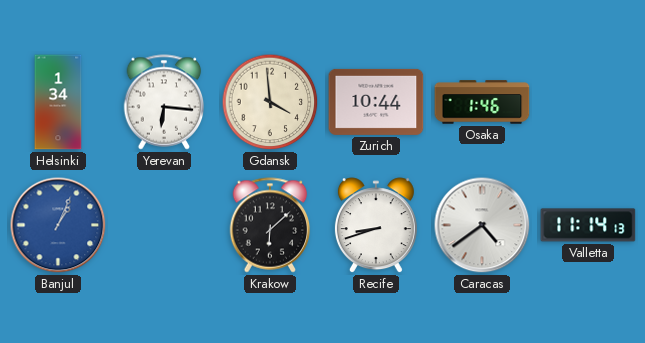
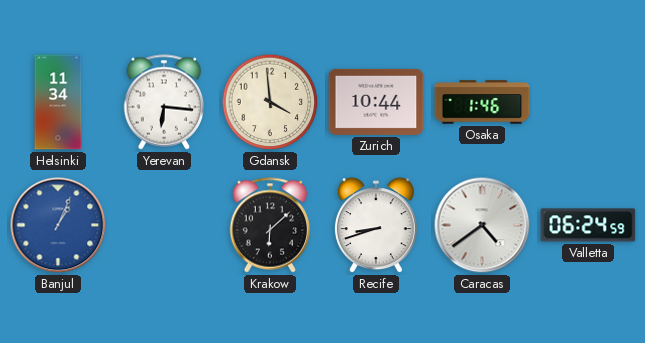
Helsinki: 1:34 -> 11:34 (58, 102)
Valletta: 11:14 -> 06:24 (588, 225)
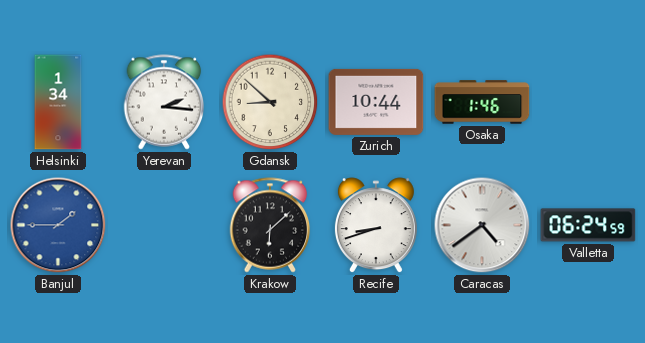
Helsinki: 11:34 -> 1:34 (58, 102)
Yerevan: 6:16 -> 2:16 (164, 102)
Gdansk: 3:59 -> 8:52 (270, 102)
Banjul: 1:04 -> 1:45 (58, 225)
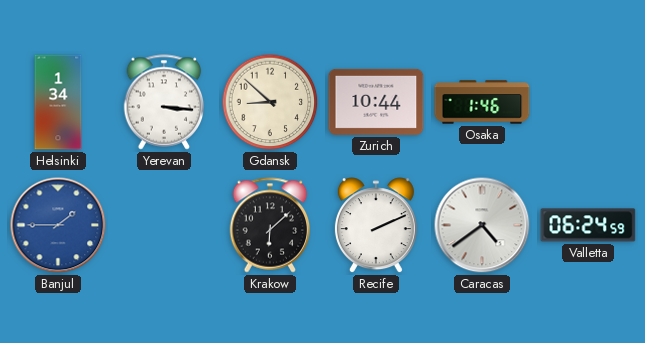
Yerevan: 2:16 -> 3:16 (164, 102)
Recife: 8:42 -> 2:11 (376, 226)
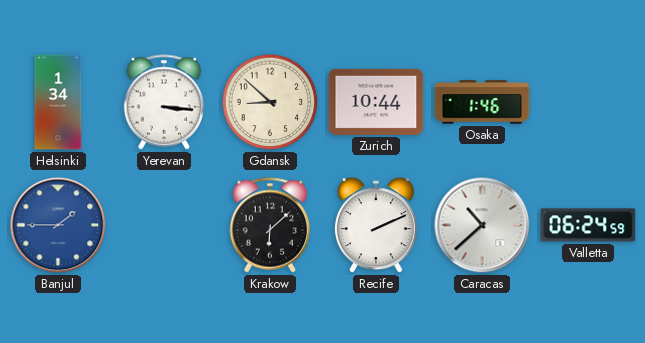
Caracas: 4:39 -> 10:38 (482, 225)
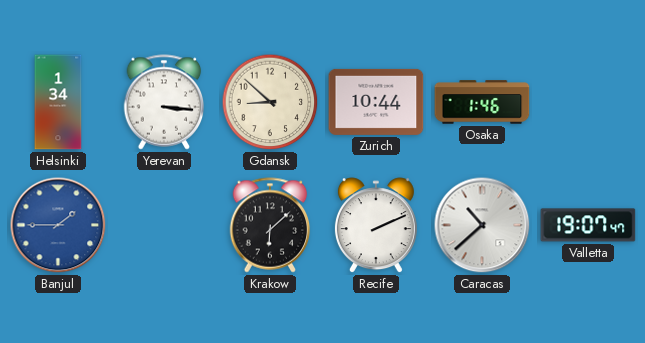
Valletta: 06:24 -> 19:07 (588, 225)
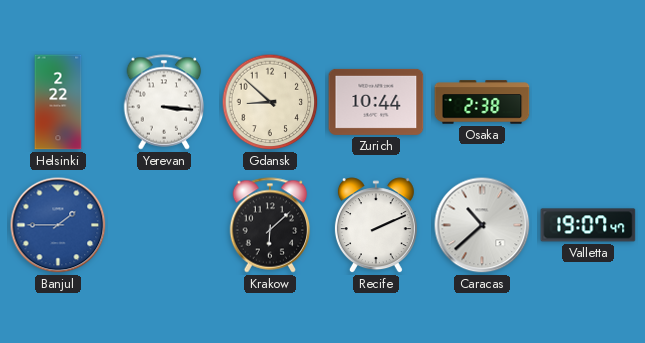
Helsinki: 1:34 -> 2:22 (58, 102)
Osaka: 1:46 -> 2:38 (482, 102)
